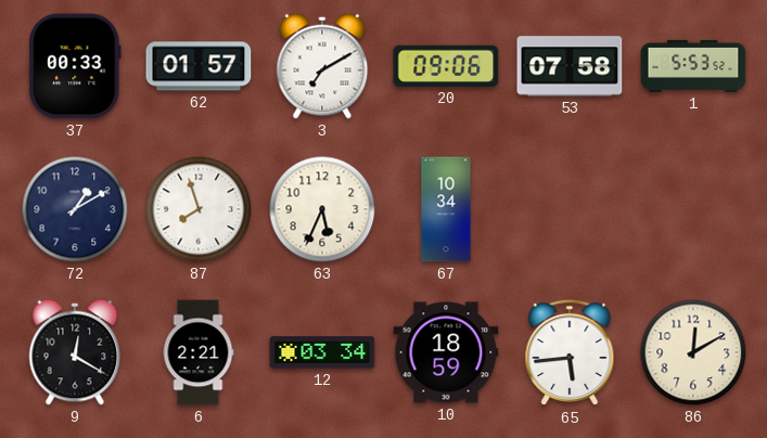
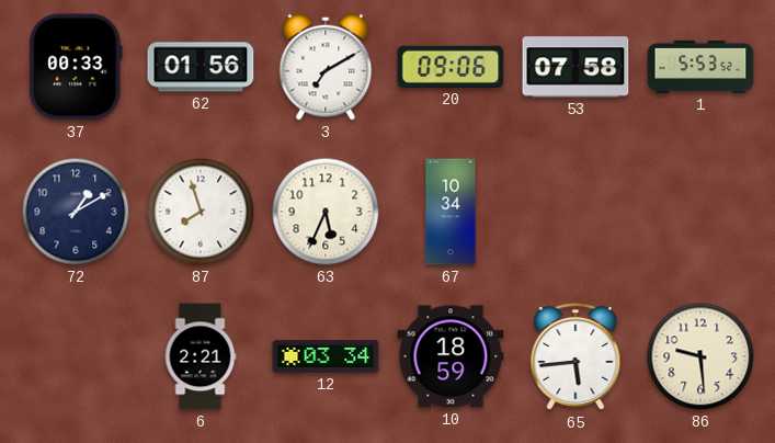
62: 01:57 -> 01:56 (201, 67)
9: 12:20 -> none (75, 352)
86: 12:10 -> 9:29 (700, 356)
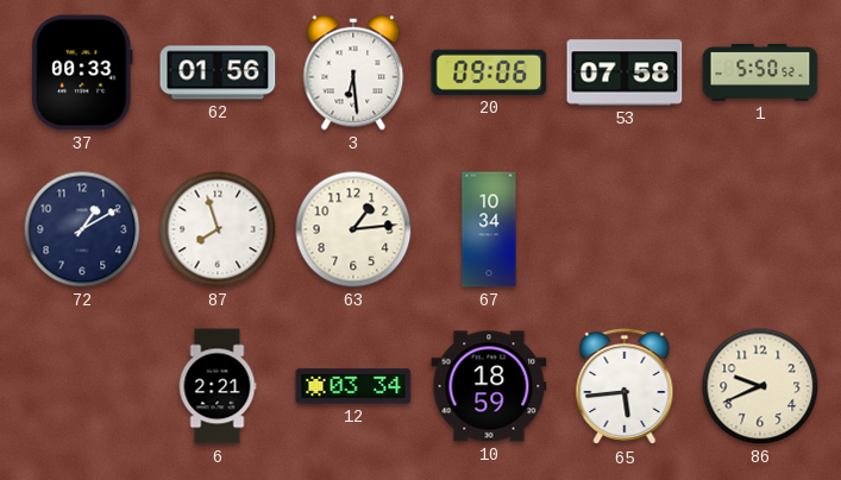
3: 7:10 -> 6:29 (353, 72)
1: 5:53 -> 5:50 (760, 72)
63: 5:34 -> 1:14 (353, 229)
86: 9:29 -> 9:41 (760, 386)
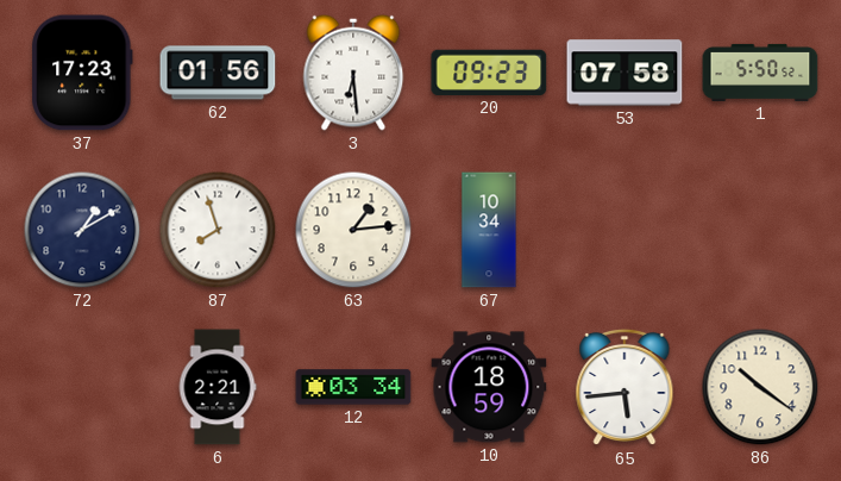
37: 00:33 -> 17:23 (82, 73)
20: 09:06 -> 09:23 (489, 73)
86: 9:41 -> 10:21 (760, 387)
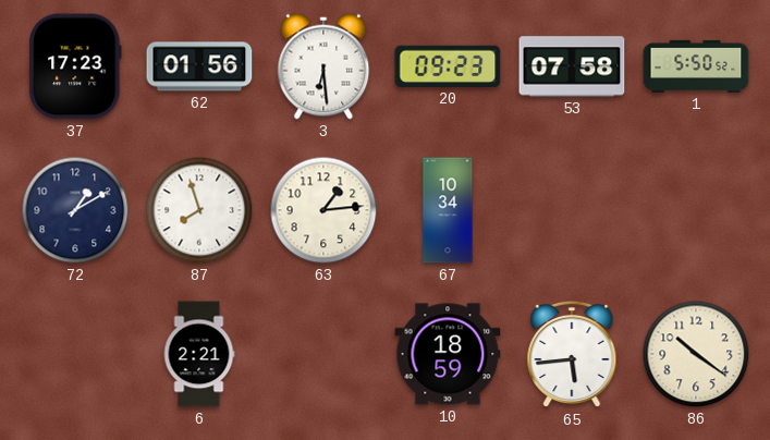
12: 03:34 -> none (353, 387)
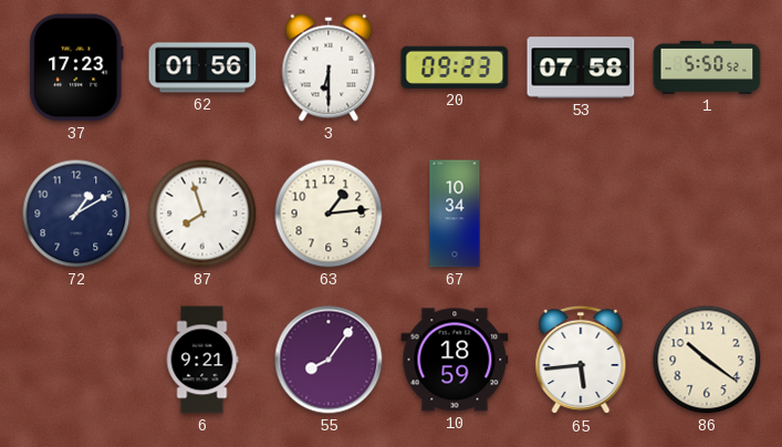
3: 6:29 -> 6:30 (329, 67)
6: 2:21 -> 9:21 (202, 360)
55: none -> 8:06 (329, 360)
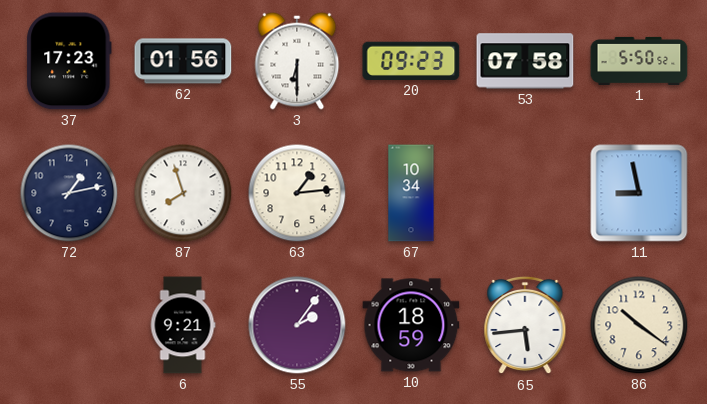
72: 1:10 -> 1:13 (69, 193)
11: none -> 8:58 (639, 193)
55: 8:06 -> 2:06 (297, 325)
